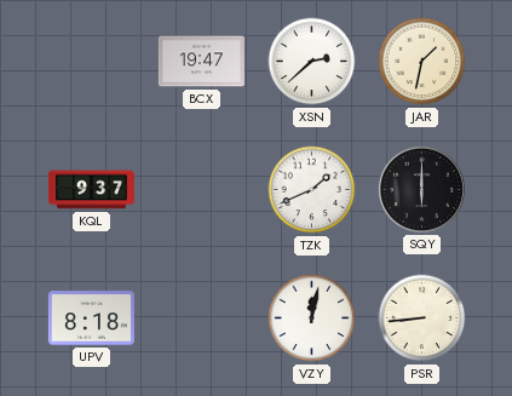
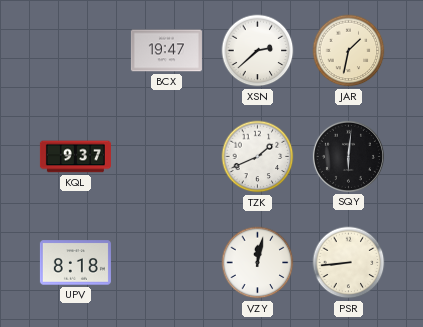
SQY: 6:00 -> 6:01 (348, 156)
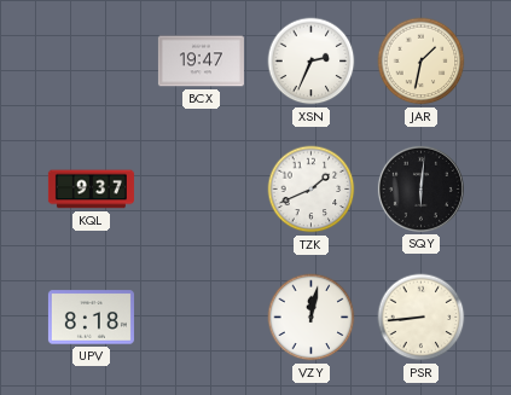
XSN: 2:38 -> 2:34 (312, 62)
